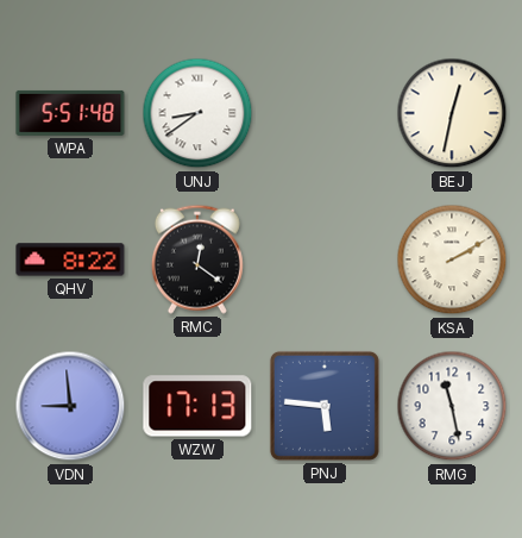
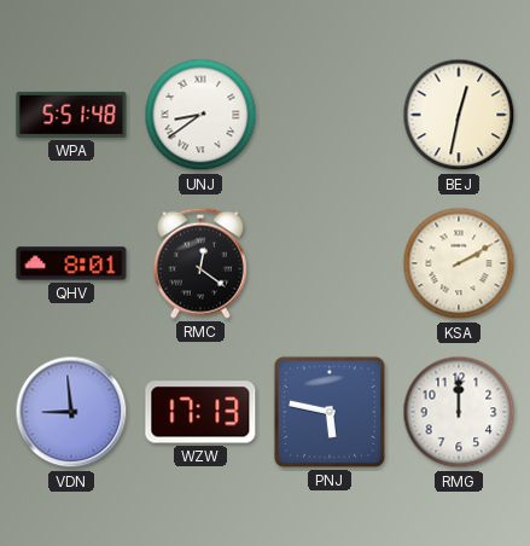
QHV: 8:22 -> 8:01 (71, 263)
PNJ: 5:46 -> 5:47 (330, 412)
RMG: 11:28 -> 12:00 (459, 412)
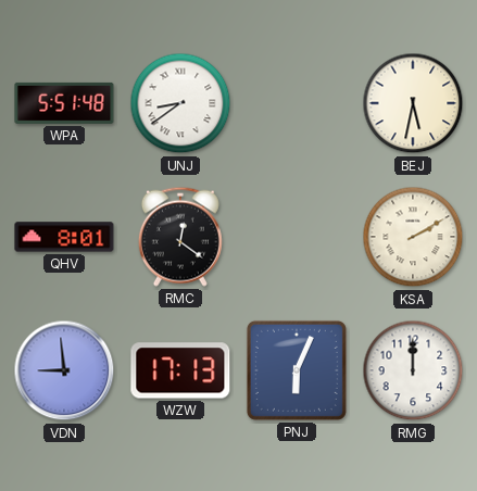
BEJ: 12:32 -> 5:32 (413, 103)
PNJ: 5:47 -> 6:04 (297, 370)
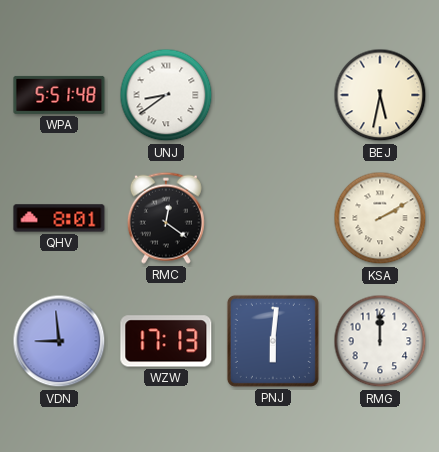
PNJ: 6:04 -> 6:01 (273, 341)
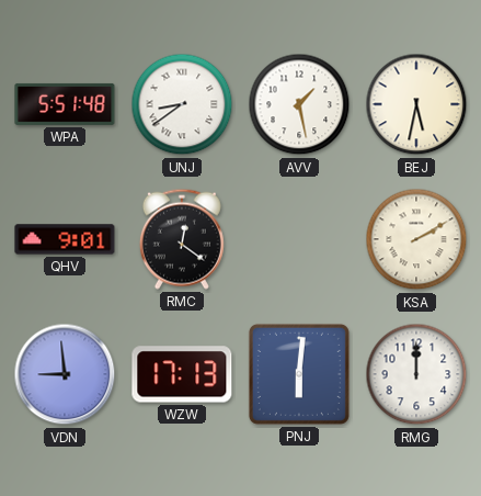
AVV: none -> 1:28 (299, 104)
QHV: 8:01 -> 9:01 (65, 239)
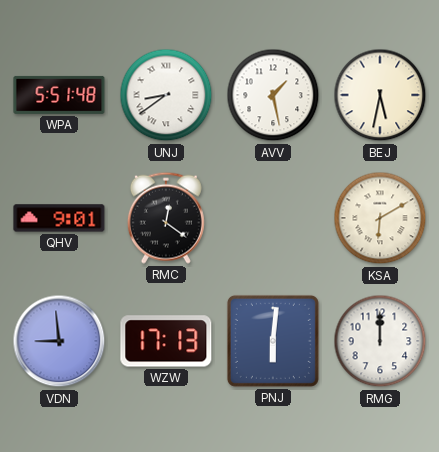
KSA: 2:10 -> 6:10 (380, 218)
